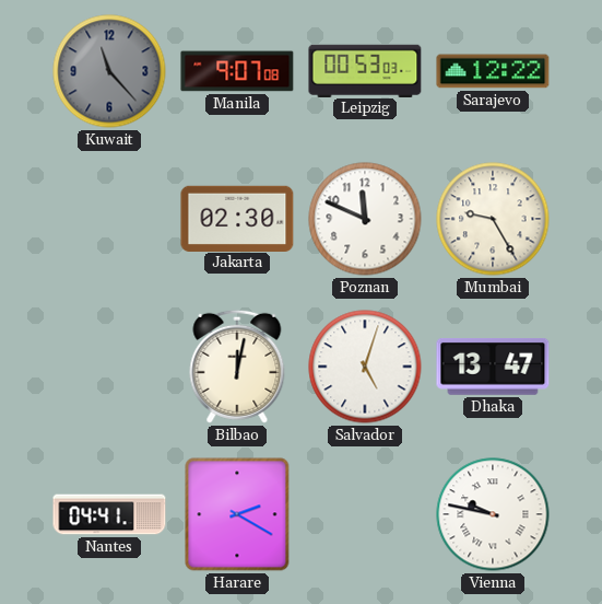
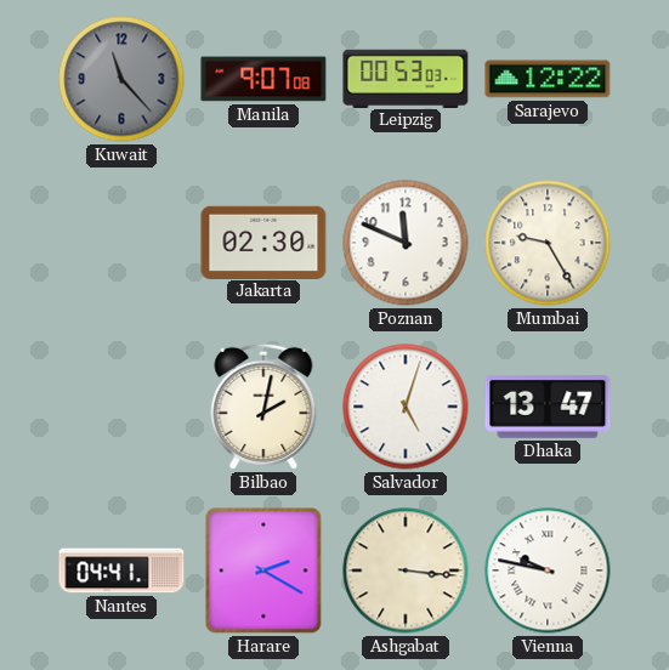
Bilbao: 12:02 -> 2:02 (263, 407)
Ashgabat: none -> 3:16 (406, 570)
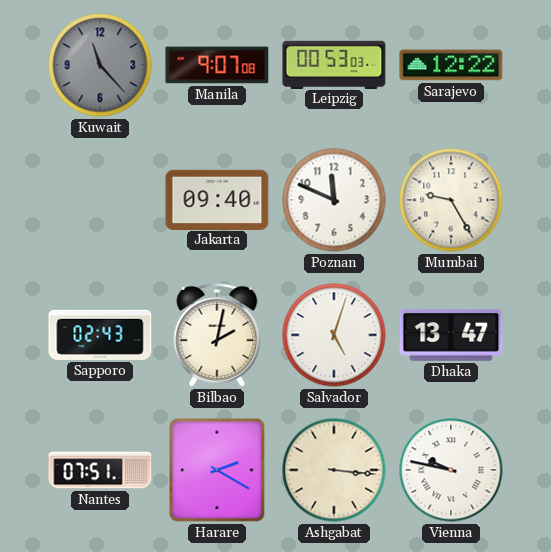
Jakarta: 02:30 -> 09:40 (217, 199)
Sapporo: none -> 02:43 (100, 335)
Nantes: 04:41 -> 07:51 (100, 470)
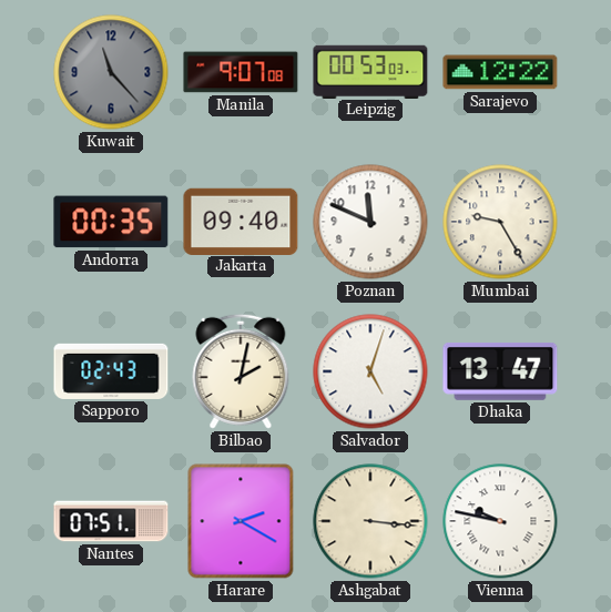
Andorra: none -> 00:35 (111, 222)
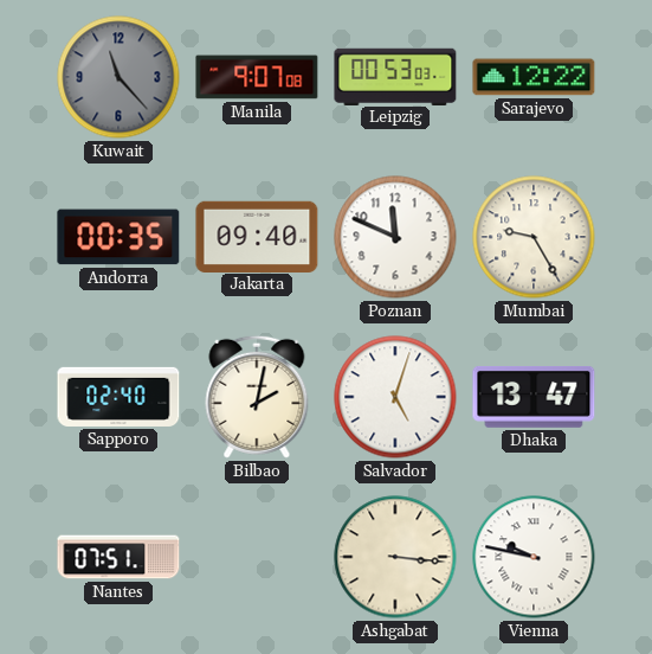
Sapporo: 02:43 -> 02:40 (118, 397)
Harare: 2:20 -> none (241, 521)
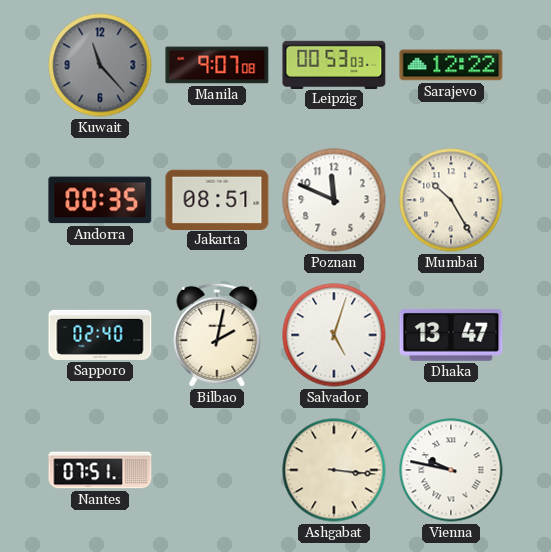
Jakarta: 09:40 -> 08:51 (217, 199)
Mumbai: 9:25 -> 10:25 (451, 200)
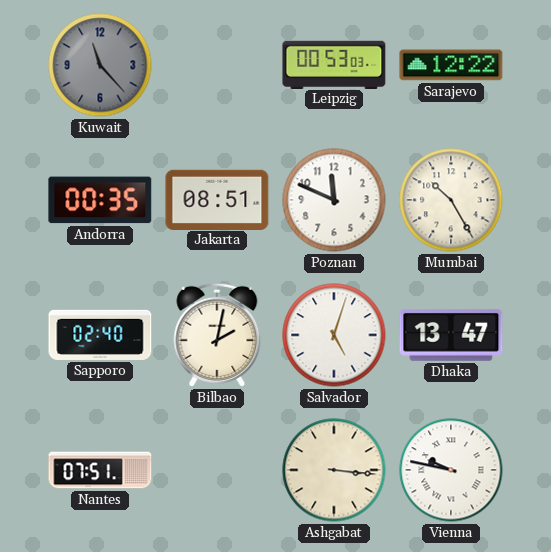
Manila: 9:07 -> none (217, 65)
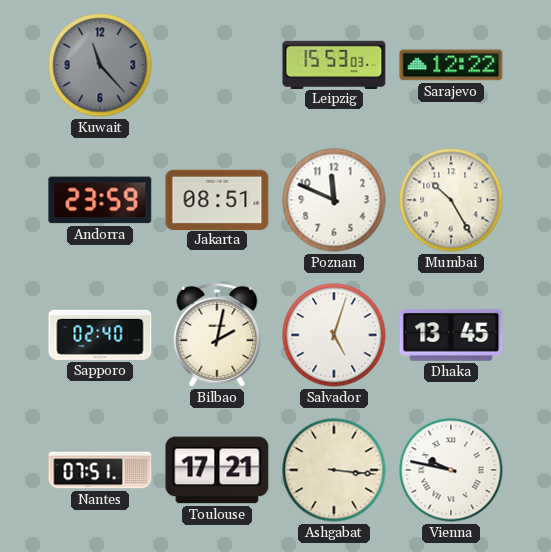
Leipzig: 00:53 -> 15:53 (334, 64)
Andorra: 00:35 -> 23:59 (100, 200)
Dhaka: 13:47 -> 13:45 (451, 336)
Toulouse: none -> 17:21 (217, 470)
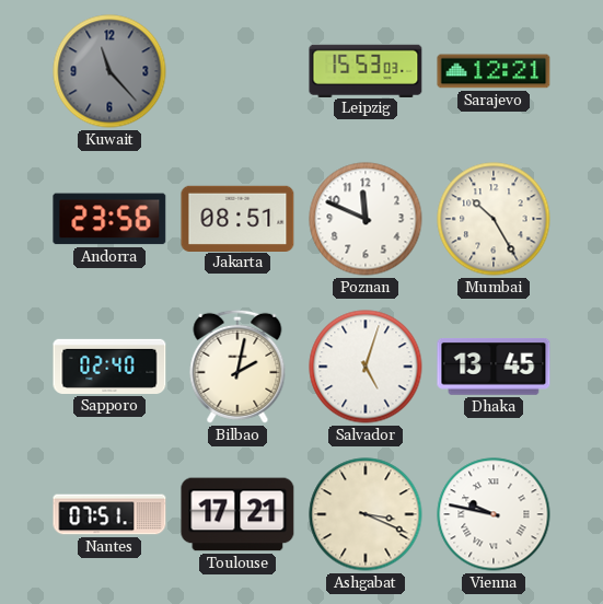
Sarajevo: 12:22 -> 12:21 (494, 71)
Andorra: 23:59 -> 23:56 (109, 219)
Ashgabat: 3:16 -> 3:19 (366, 514)
